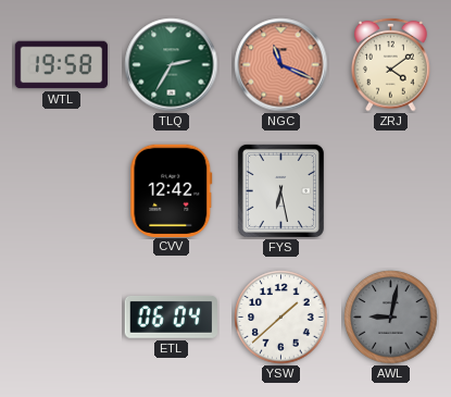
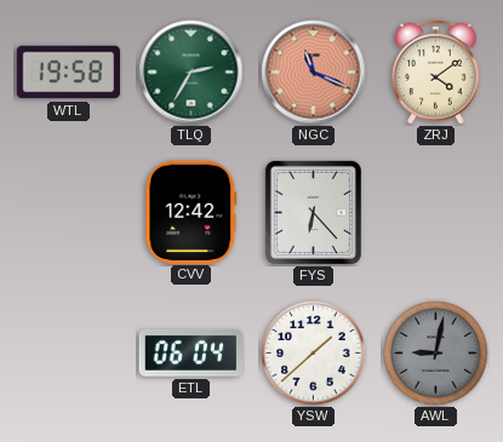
FYS: 6:28 -> 6:23 (313, 212)
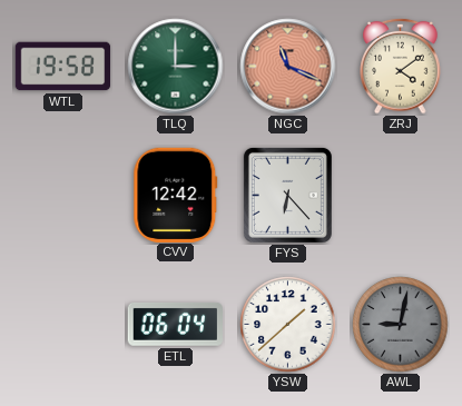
TLQ: 2:35 -> 3:00 (176, 67)
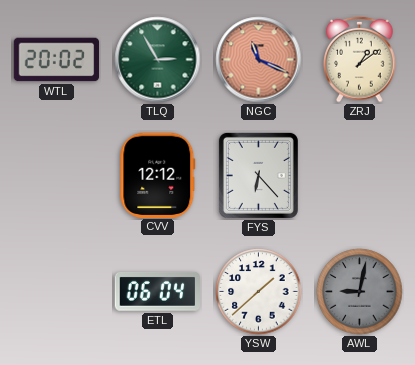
WTL: 19:58 -> 20:02 (57, 60)
TLQ: 3:00 -> 2:55 (158, 60)
ZRJ: 4:09 -> 1:09 (360, 59)
CVV: 12:42 -> 12:12 (158, 175)
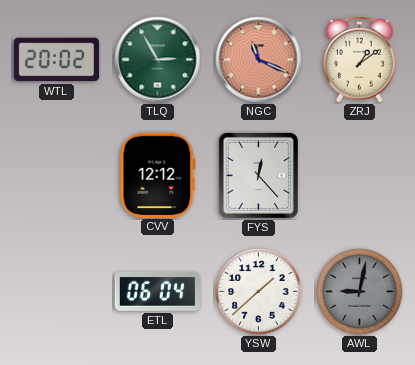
FYS: 6:23 -> 12:23 (258, 175)
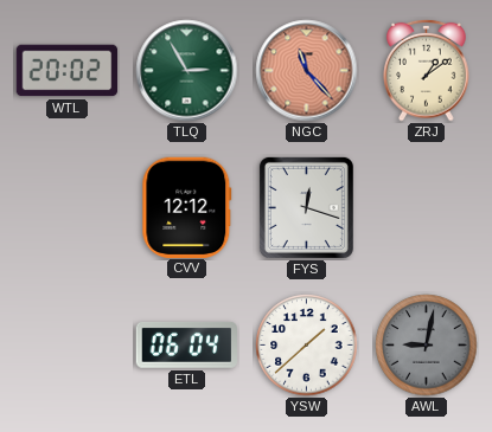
NGC: 11:19 -> 11:23 (307, 71)
FYS: 12:23 -> 12:18 (306, 207)
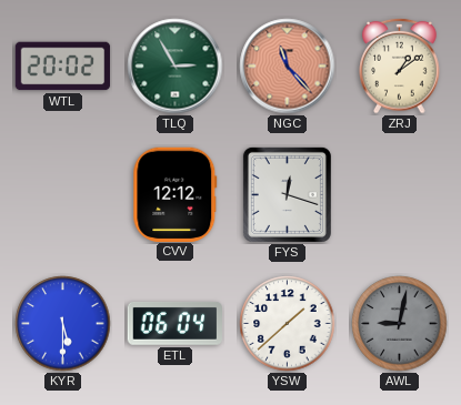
KYR: none -> 5:30 (63, 324)
